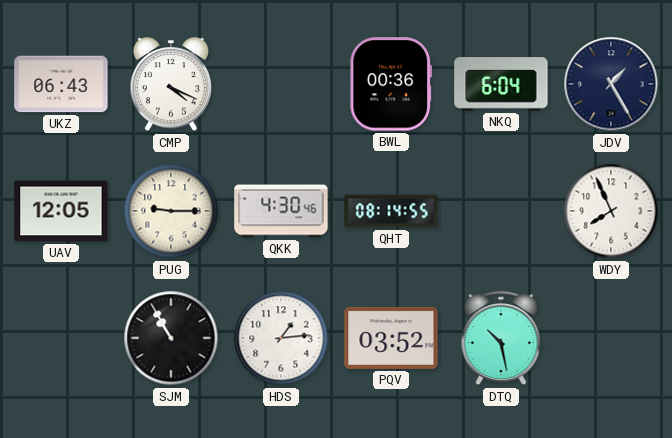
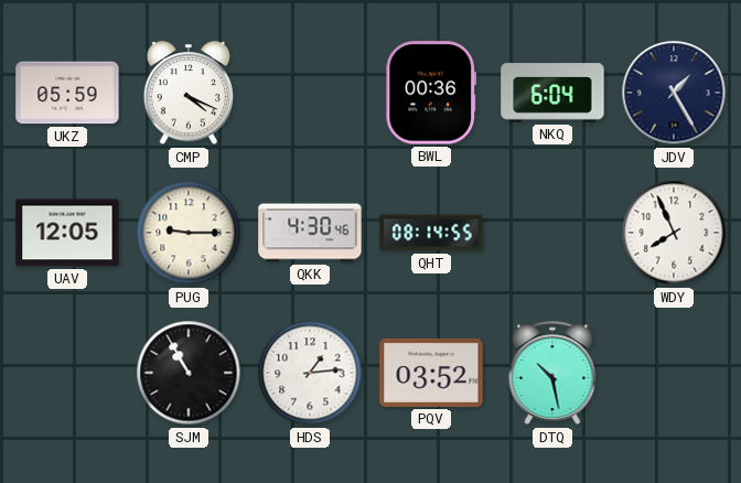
UKZ: 06:43 -> 05:59 (67, 93)
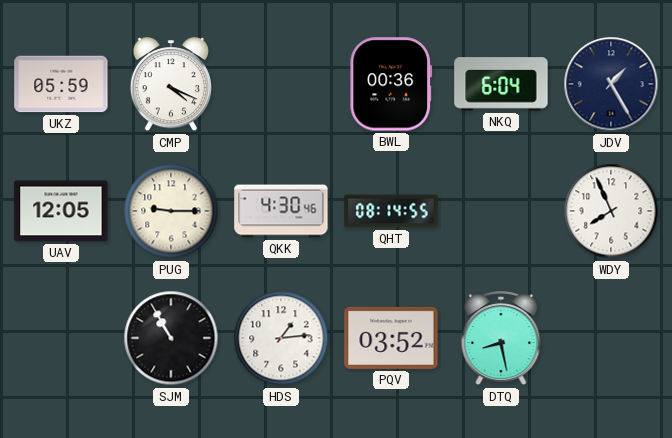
DTQ: 10:28 -> 8:28 (501, 339)
